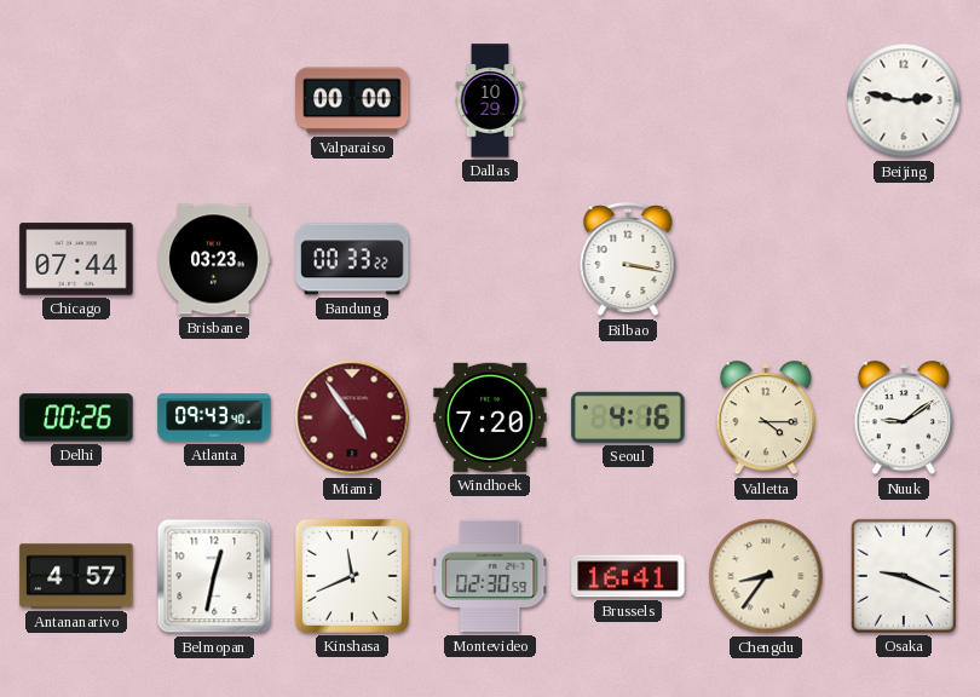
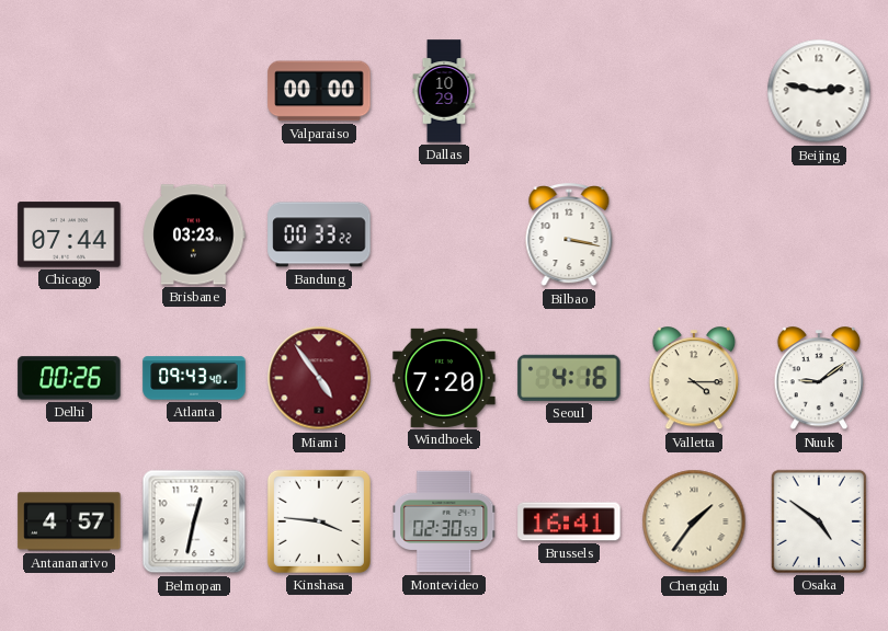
Kinshasa: 11:41 -> 3:46 (319, 521)
Chengdu: 8:36 -> 1:36 (694, 521)
Osaka: 9:19 -> 4:51 (819, 521)
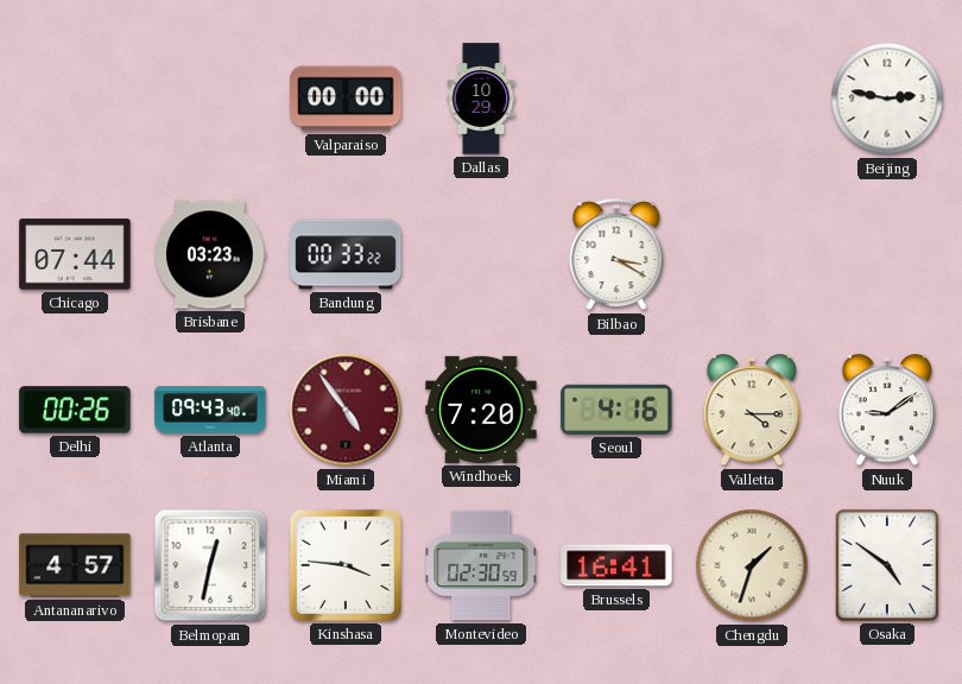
Bilbao: 3:17 -> 3:20 (616, 255)
Chengdu: 1:36 -> 1:33 (752, 565)
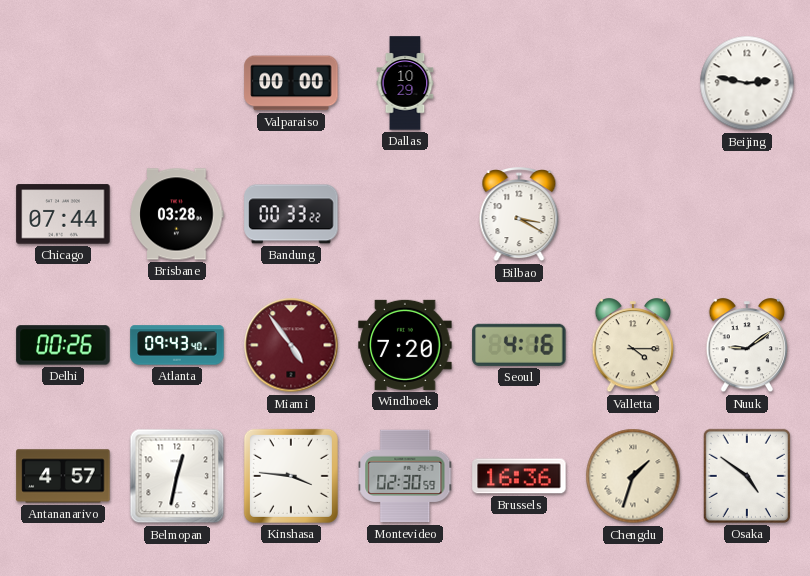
Brisbane: 03:23 -> 03:28 (177, 214)
Brussels: 16:41 -> 16:36 (519, 476)
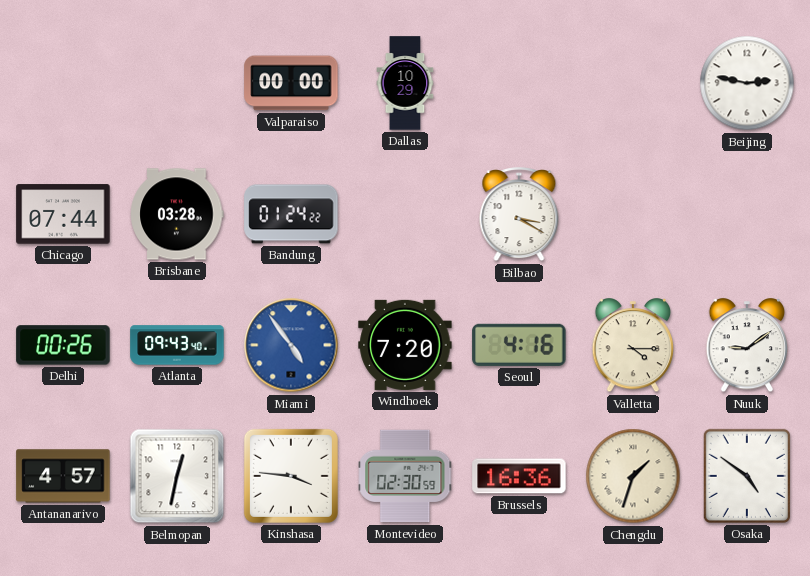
Bandung: 00:33 -> 01:24 (291, 214)
Miami dial: burgundy -> blue (291, 345)
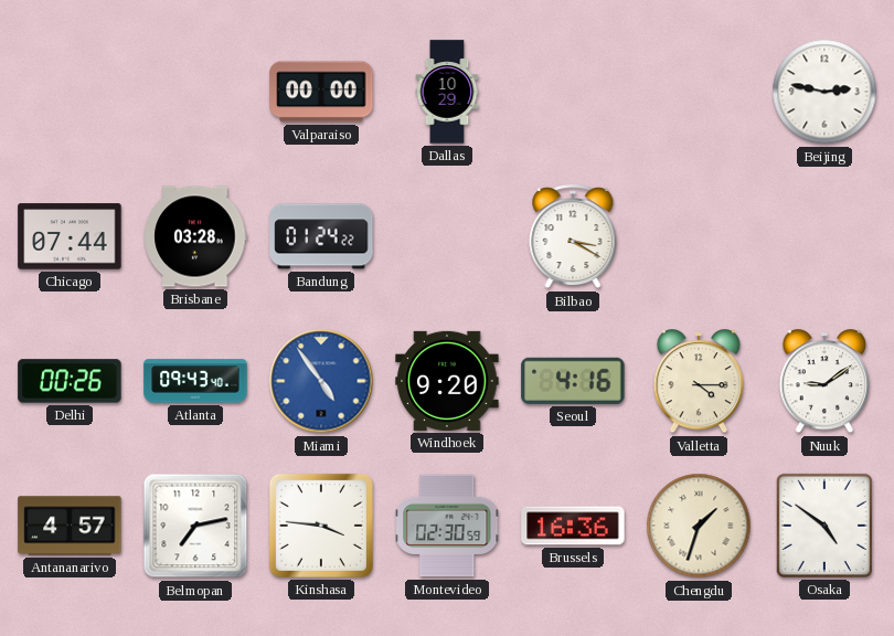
Windhoek: 7:20 -> 9:20 (447, 381)
Belmopan: 12:32 -> 7:13 (195, 526)
